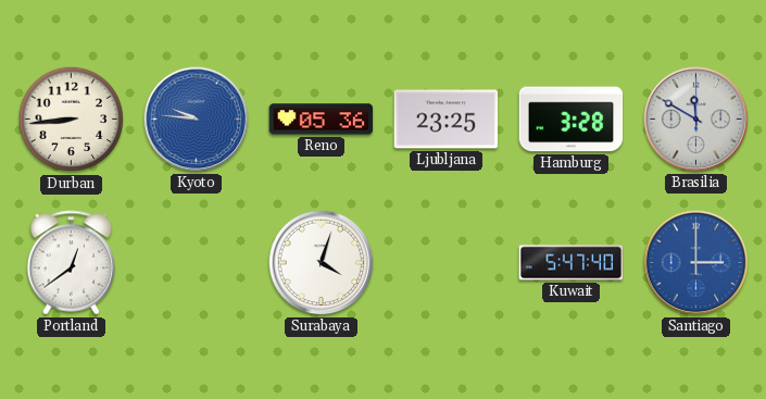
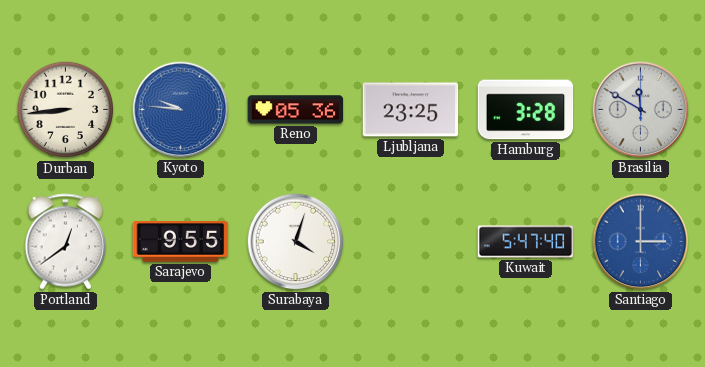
Sarajevo: none -> 9:55 (181, 242)
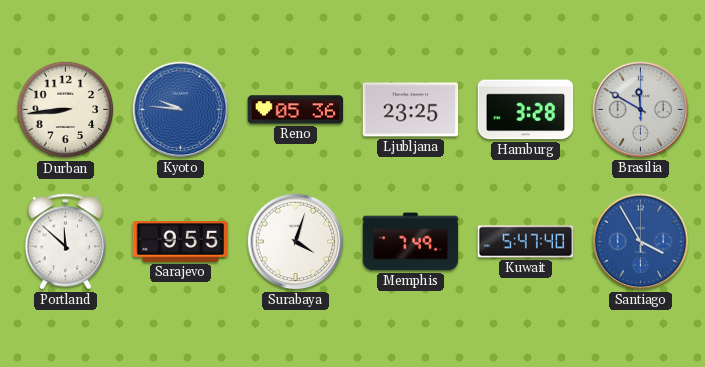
Portland: 12:39 -> 11:52 (66, 242)
Memphis: none -> 7:49 (411, 242)
Santiago: 3:00 -> 3:55 (641, 242)
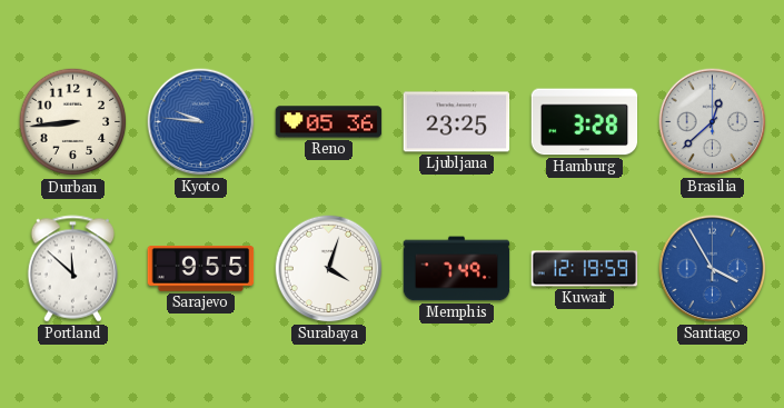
Brasilia: 11:50 -> 12:38 (713, 122)
Kuwait: 5:47 -> 12:19 (585, 269)
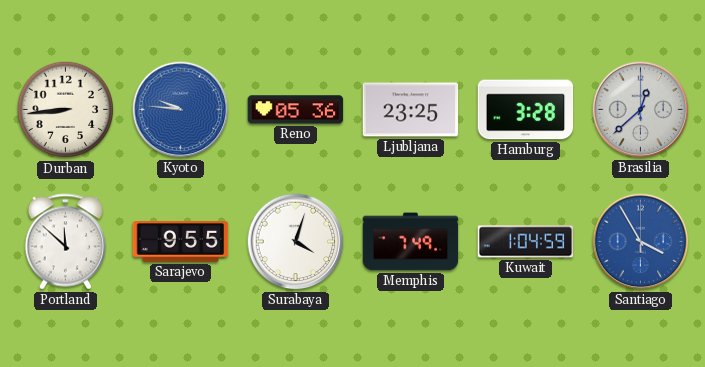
Kuwait: 12:19 -> 1:04 (526, 242)
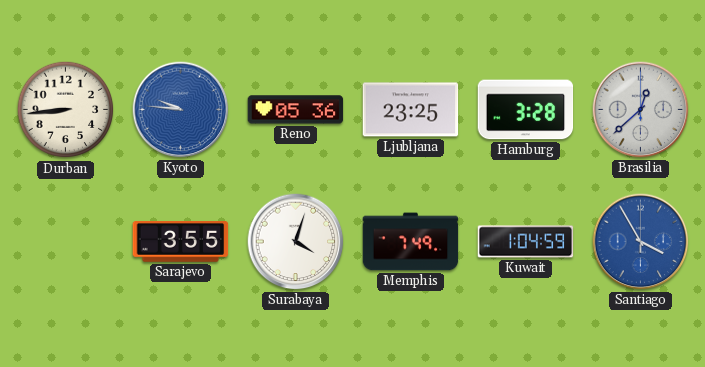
Portland: 11:52 -> none (66, 242)
Sarajevo: 9:55 -> 3:55 (181, 242)
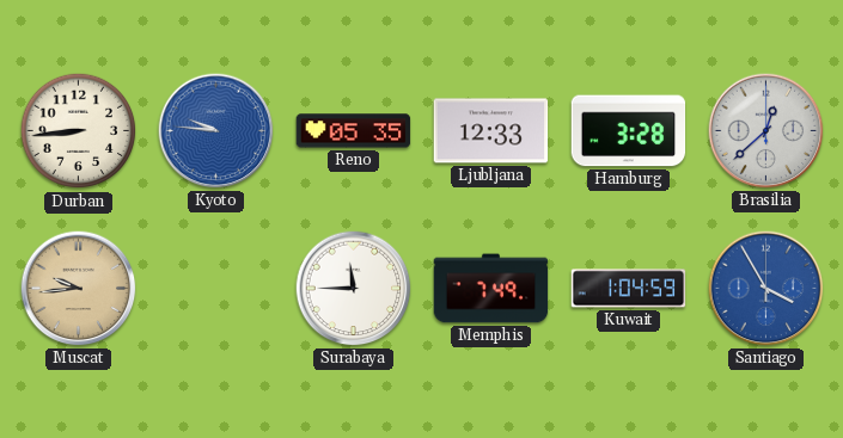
Reno: 05:36 -> 05:35 (354, 131)
Ljubljana: 23:25 -> 12:33 (491, 131)
Muscat: none -> 9:44 (79, 289)
Sarajevo: 3:55 -> none (181, 242)
Surabaya: 4:03 -> 11:45 (354, 289)
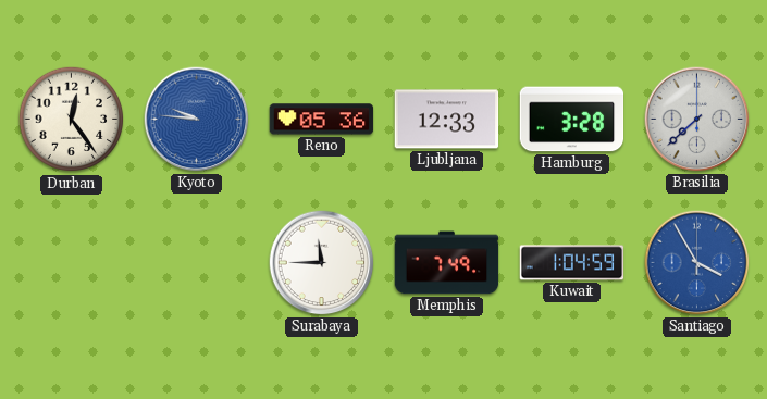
Durban: 8:44 -> 12:24 (72, 120)
Reno: 05:35 -> 05:36 (322, 120)
Brasilia: 12:38 -> 7:38 (697, 120)
Muscat: 9:44 -> none (79, 289)
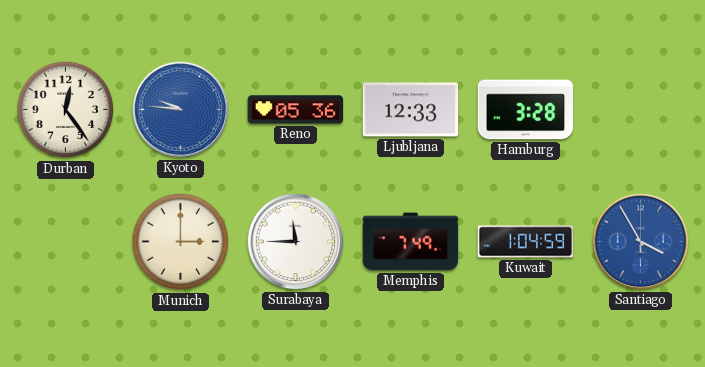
Brasilia: 7:38 -> none (697, 120)
Munich: none -> 3:00 (181, 242)
